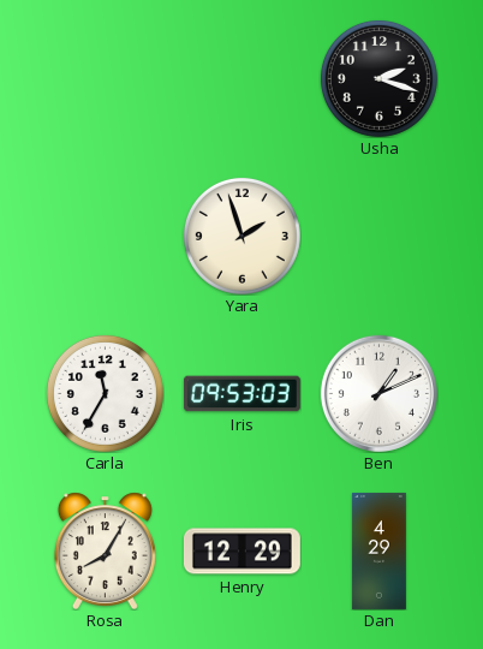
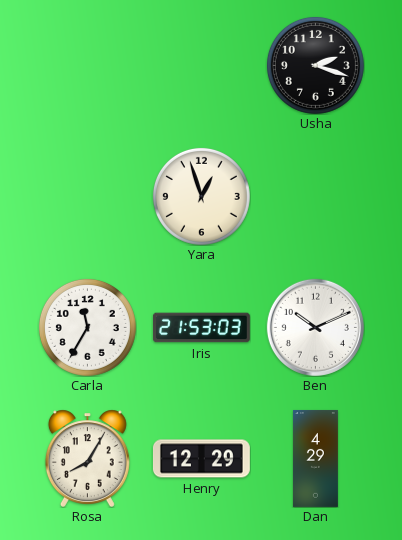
Yara: 1:57 -> 12:57 (201, 196)
Iris: 09:53 -> 21:53 (201, 328)
Ben: 1:11 -> 10:11 (315, 327)
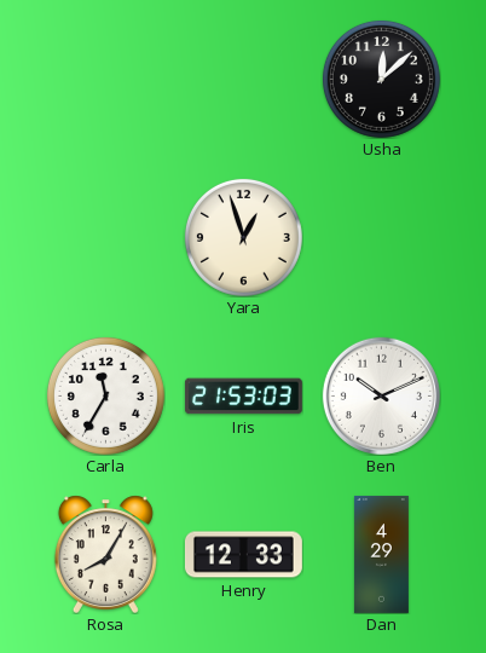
Usha: 2:18 -> 12:08 (381, 79)
Henry: 12:29 -> 12:33 (243, 555)
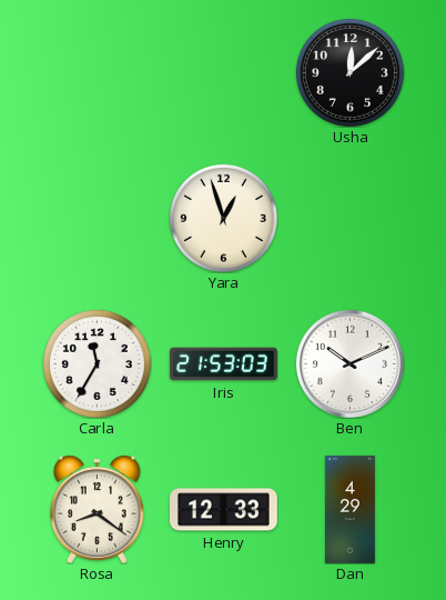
Rosa: 8:05 -> 8:21 (97, 509)
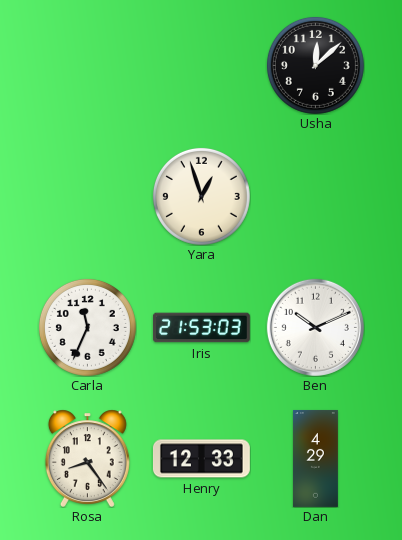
Carla: 11:35 -> 11:34 (87, 327)
Rosa: 8:21 -> 8:24 (87, 458)
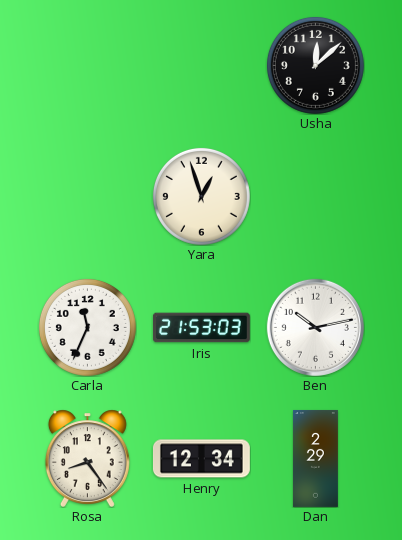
Ben: 10:11 -> 10:13 (315, 327)
Henry: 12:33 -> 12:34 (201, 459)
Dan: 4:29 -> 2:29 (315, 459)
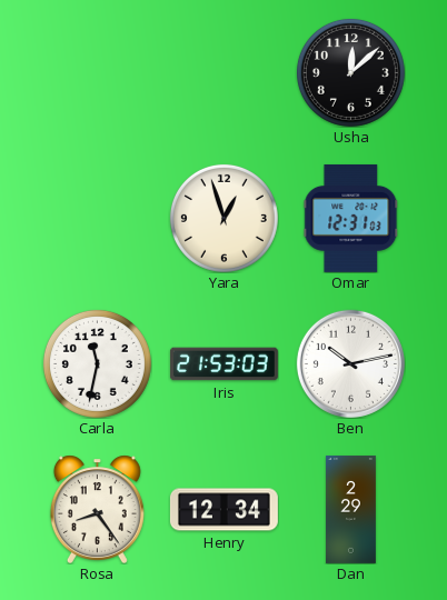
Omar: none -> 12:31 (351, 218)
Carla: 11:34 -> 11:32 (97, 363)
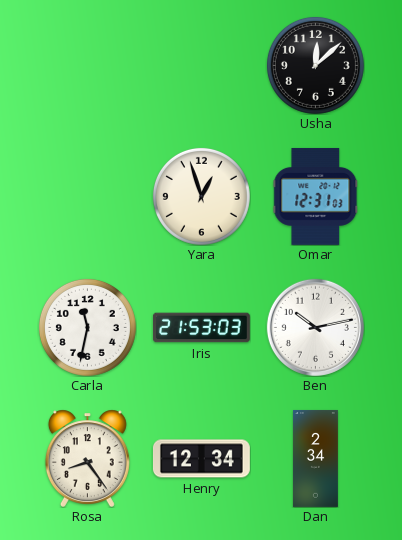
Dan: 2:29 -> 2:34 (315, 459)
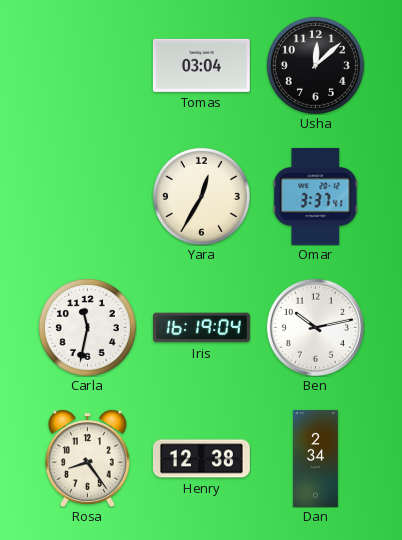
Tomas: none -> 03:04 (201, 65)
Yara: 12:57 -> 12:35 (201, 196)
Omar: 12:31 -> 3:37 (316, 196)
Iris: 21:53 -> 16:19 (201, 328)
Henry: 12:34 -> 12:38 (201, 459)
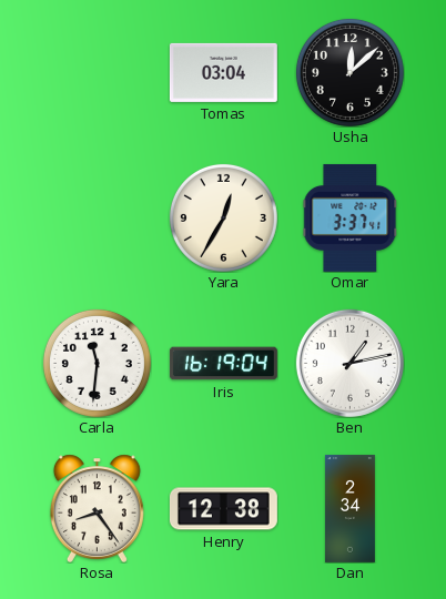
Carla: 11:32 -> 11:31 (97, 363)
Ben: 10:13 -> 1:13 (349, 363)
